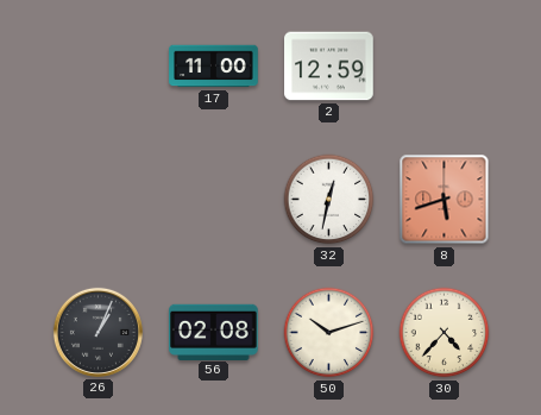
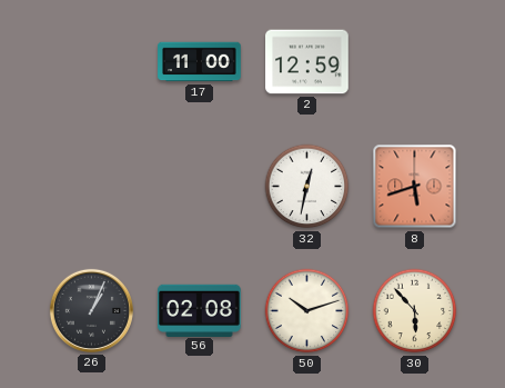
30: 4:37 -> 5:53 (415, 311)
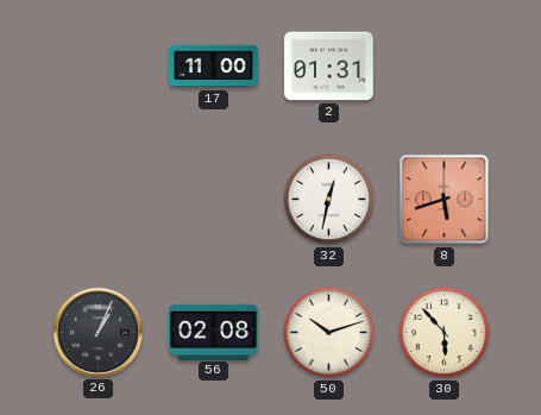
2: 12:59 -> 01:31 (329, 67)
